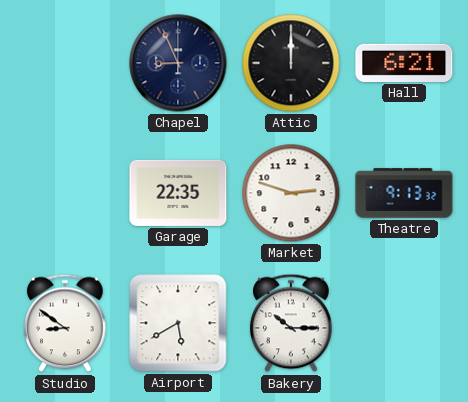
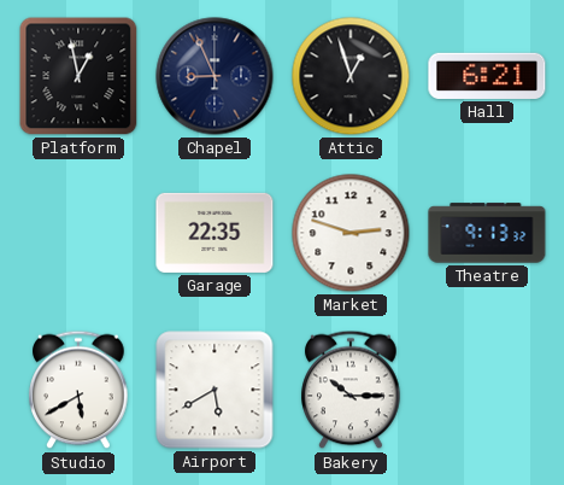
Platform: none -> 12:58 (78, 76)
Attic: 12:00 -> 12:57 (351, 76)
Studio: 8:51 -> 5:40 (78, 390)
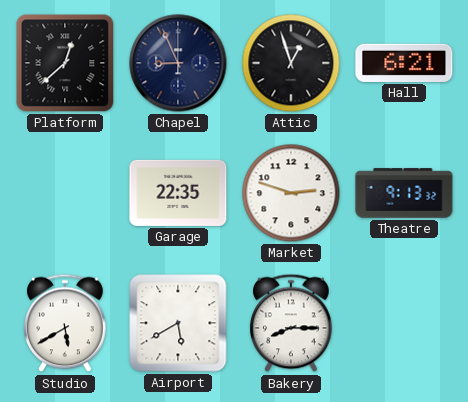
Platform: 12:58 -> 12:38 (65, 63)
Bakery: 10:15 -> 8:15 (291, 323)
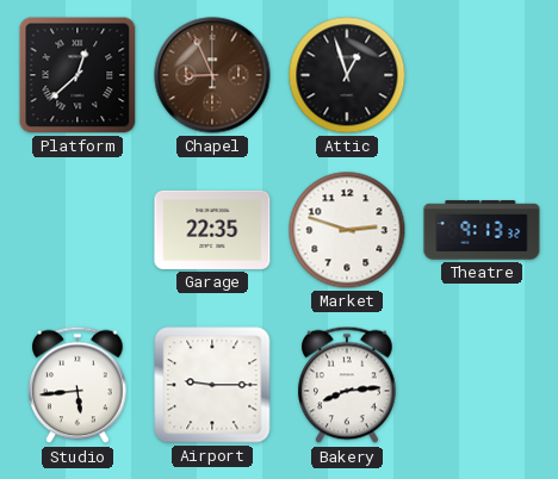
Chapel dial: navy -> brown (212, 75)
Hall: 6:21 -> none (404, 63)
Studio: 5:40 -> 5:44 (77, 385)
Airport: 5:40 -> 9:15 (212, 385)
Bakery: 8:15 -> 8:14 (347, 385)
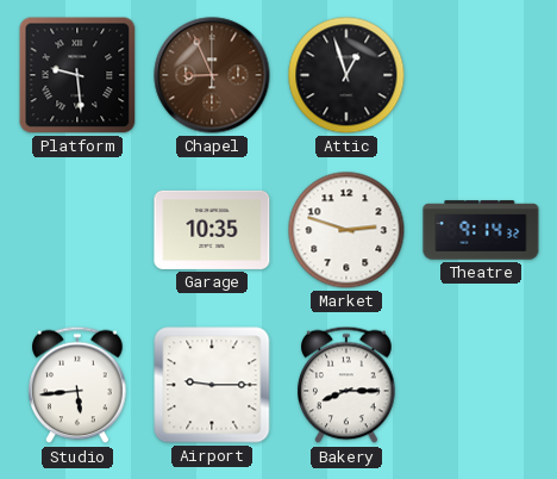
Platform: 12:38 -> 9:29 (77, 75)
Garage: 22:35 -> 10:35 (212, 230)
Theatre: 9:13 -> 9:14 (481, 230)
Bakery: 8:14 -> 8:15 (346, 385)
